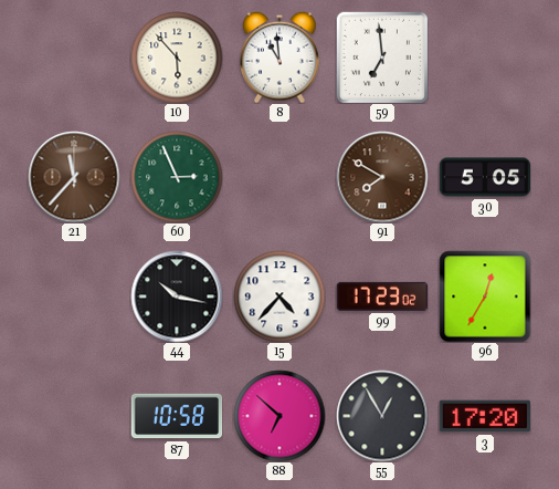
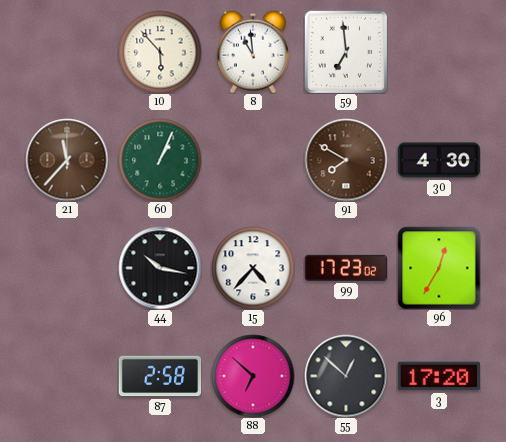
60: 2:56 -> 1:04 (160, 160)
30: 5:05 -> 4:30 (439, 160)
87: 10:58 -> 2:58 (160, 376)
55: 12:55 -> 12:52 (346, 376)
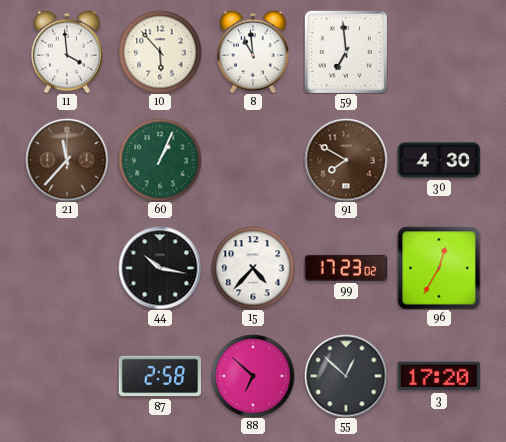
11: none -> 3:59 (68, 52)
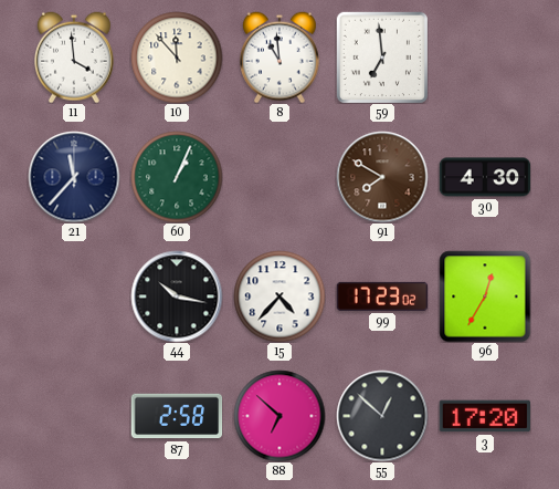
10: 5:53 -> 11:53 (177, 58)
21 dial: brown -> navy (74, 177)
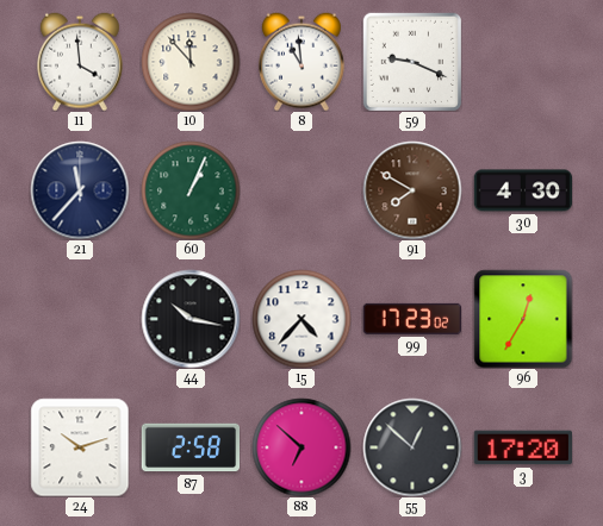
59: 6:59 -> 9:19 (412, 62)
24: none -> 10:12 (80, 447)
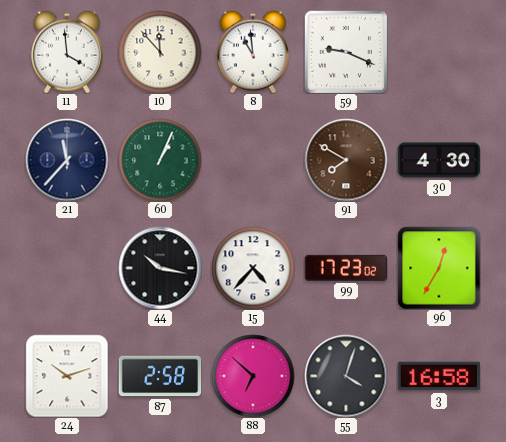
55: 12:52 -> 4:03 (346, 376)
3: 17:20 -> 16:58 (438, 376)
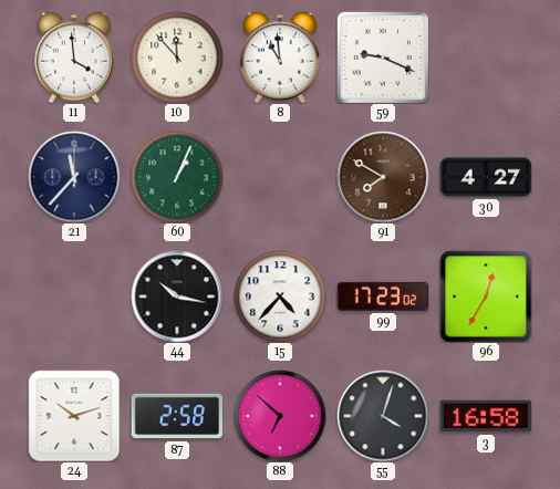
30: 4:30 -> 4:27 (486, 177)
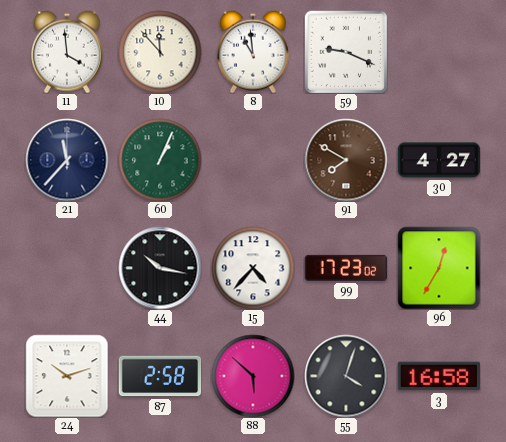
88: 6:52 -> 5:52 (253, 376)
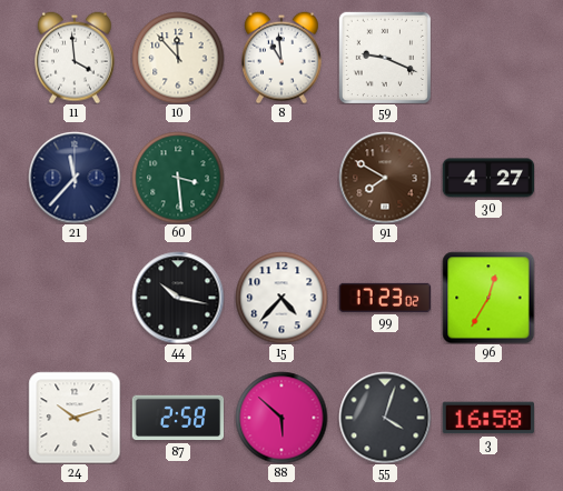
60: 1:04 -> 3:29 (178, 178)
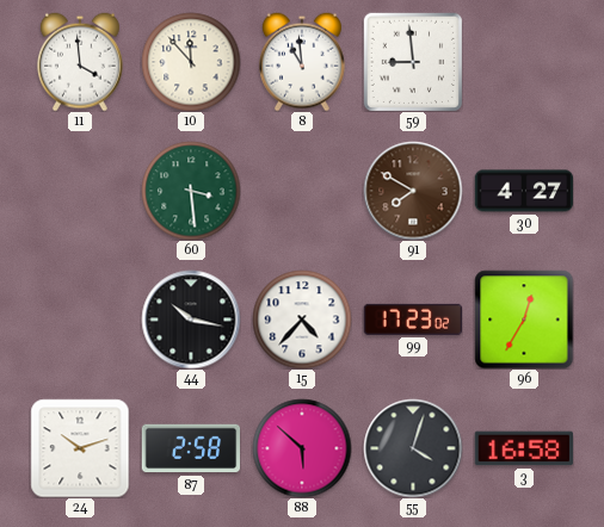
59: 9:19 -> 8:59 (413, 62)
21: 11:37 -> none (75, 178)
